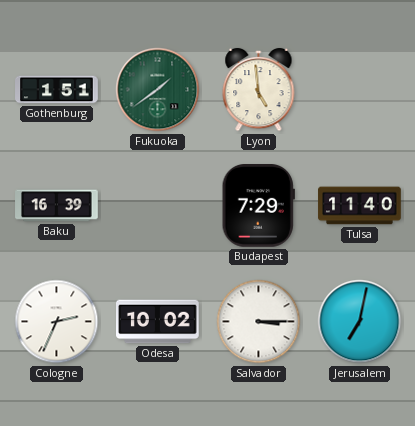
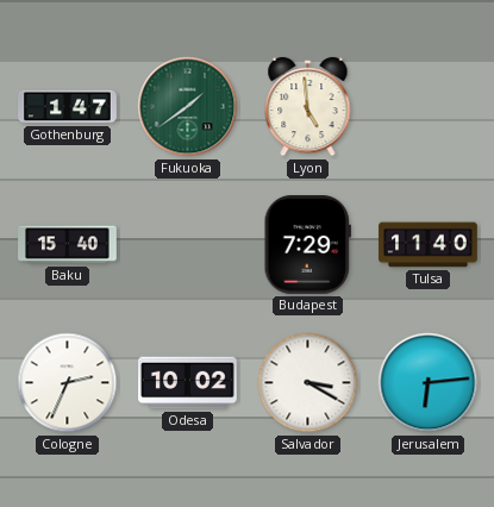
Gothenburg: 1:51 -> 1:47 (68, 107)
Baku: 16:39 -> 15:40 (68, 245)
Salvador: 3:15 -> 3:20 (308, 383)
Jerusalem: 7:02 -> 6:14 (429, 383)
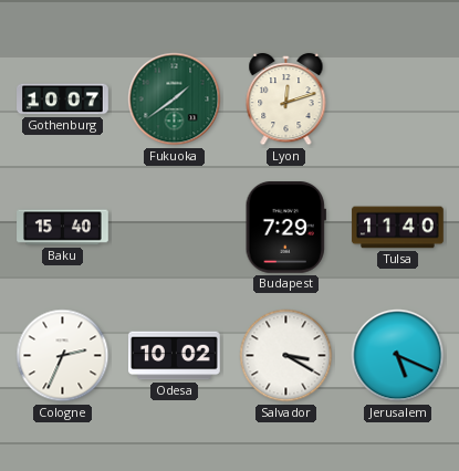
Gothenburg: 1:47 -> 10:07 (63, 100)
Lyon: 4:59 -> 12:12 (286, 100)
Jerusalem: 6:14 -> 5:19 (398, 356)
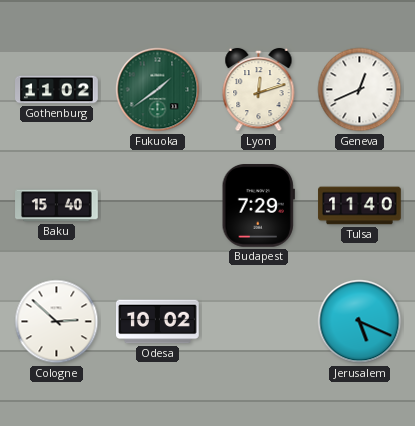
Gothenburg: 10:07 -> 11:02 (57, 90)
Geneva: none -> 12:41 (360, 90)
Cologne: 2:34 -> 2:52 (57, 322)
Salvador: 3:20 -> none (286, 356)
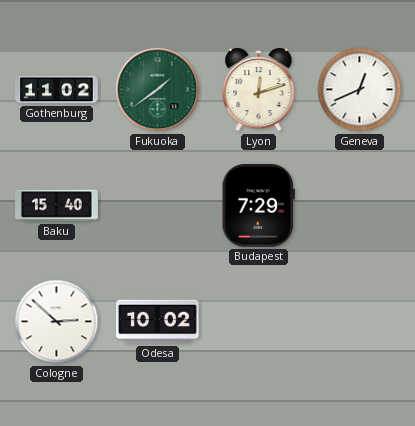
Tulsa: 11:40 -> none (360, 206)
Jerusalem: 5:19 -> none (360, 322)
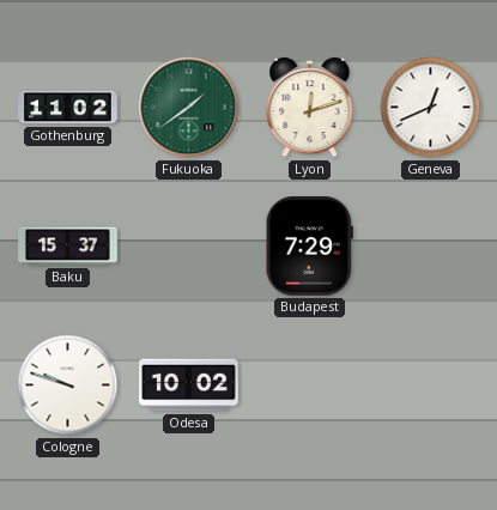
Baku: 15:40 -> 15:37 (68, 247)
Cologne: 2:52 -> 9:48 (68, 385)
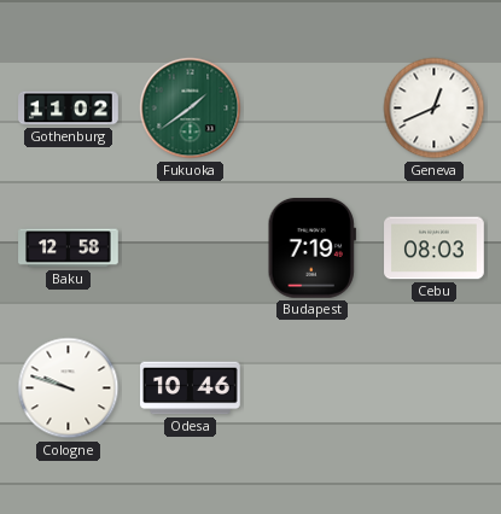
Lyon: 12:12 -> none (310, 108)
Baku: 15:37 -> 12:58 (69, 249)
Budapest: 7:29 -> 7:19 (311, 249)
Cebu: none -> 08:03 (435, 249)
Odesa: 10:02 -> 10:46 (191, 389)
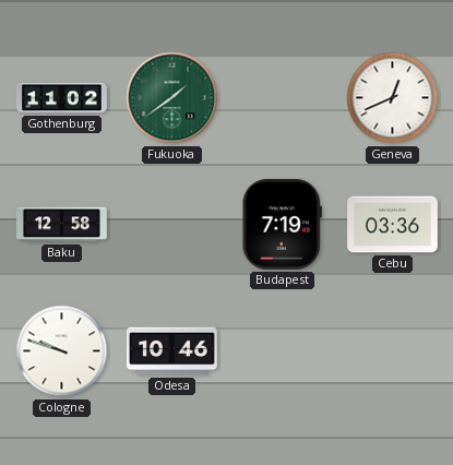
Cebu: 08:03 -> 03:36 (393, 225)
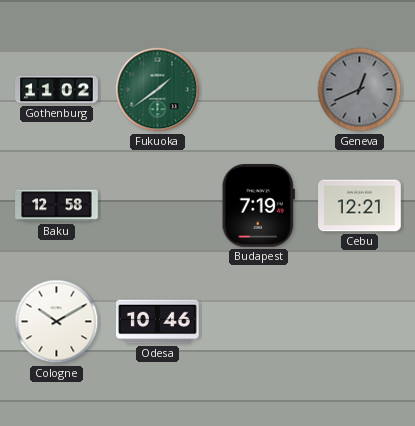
Geneva dial: white -> grey (360, 90)
Cebu: 03:36 -> 12:21 (360, 206)
Cologne: 9:48 -> 10:10 (57, 322)
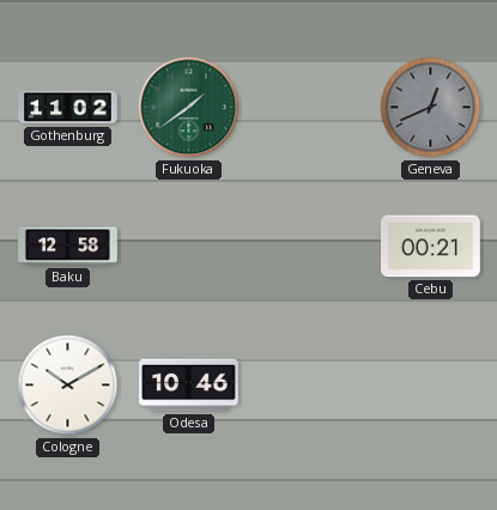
Budapest: 7:19 -> none (258, 206)
Cebu: 12:21 -> 00:21 (431, 247)
